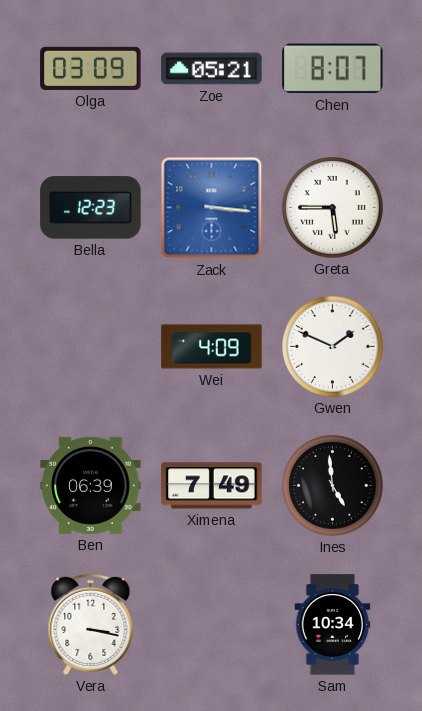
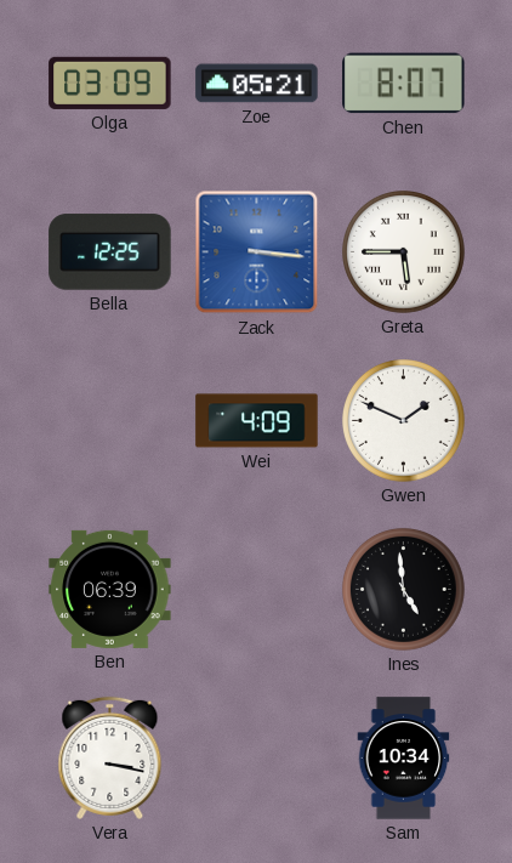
Bella: 12:23 -> 12:25 (110, 252)
Ximena: 7:49 -> none (212, 486)
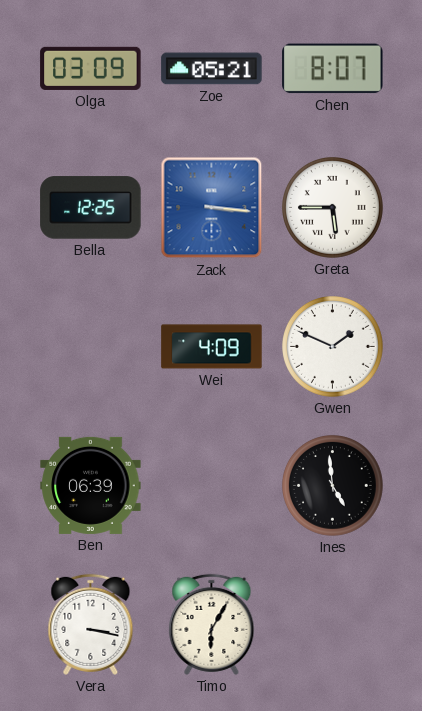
Timo: none -> 6:05 (212, 624)
Sam: 10:34 -> none (404, 759)
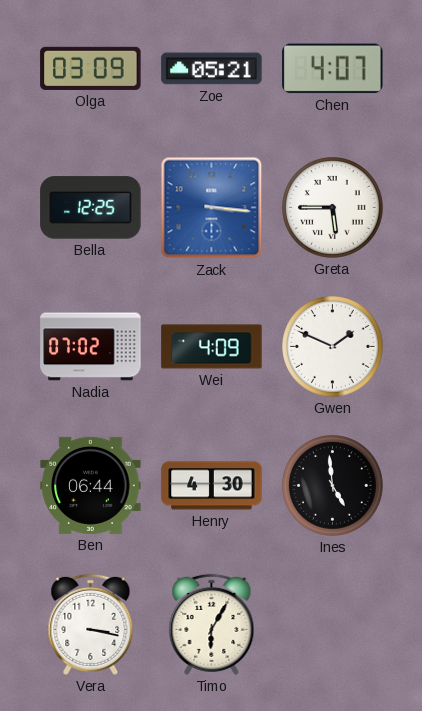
Chen: 8:07 -> 4:07 (333, 69)
Nadia: none -> 07:02 (91, 347)
Ben: 06:39 -> 06:44 (91, 485)
Henry: none -> 4:30 (212, 486)
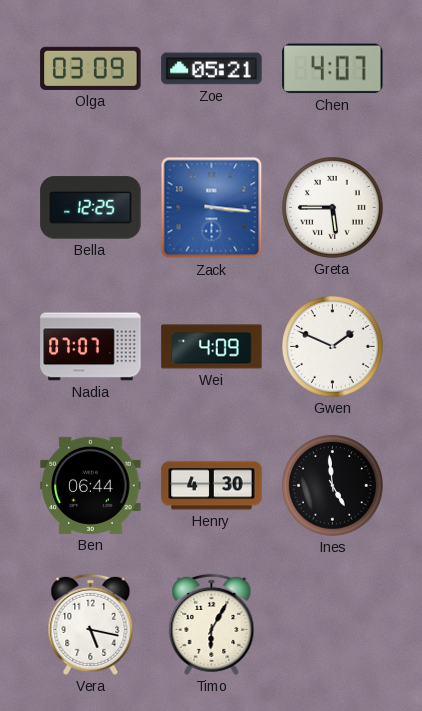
Nadia: 07:02 -> 07:07 (91, 347)
Vera: 3:17 -> 5:17 (91, 624)
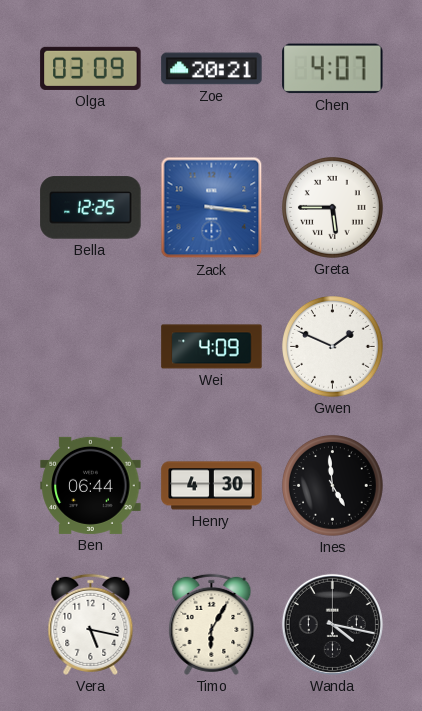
Zoe: 05:21 -> 20:21 (212, 69)
Nadia: 07:07 -> none (91, 347)
Wanda: none -> 4:17 (332, 624)
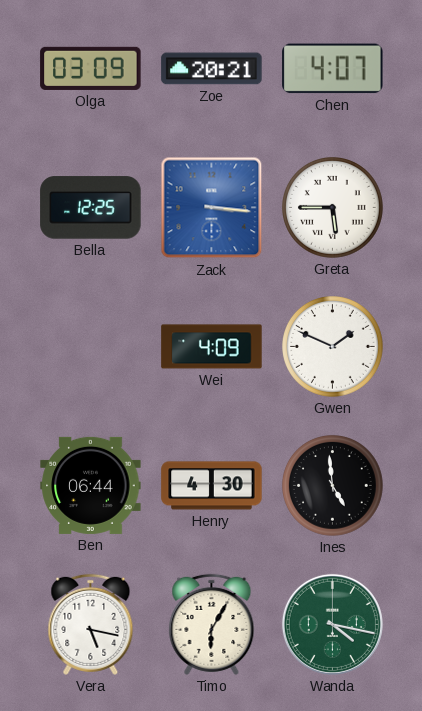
Wanda dial: black -> green (332, 624)
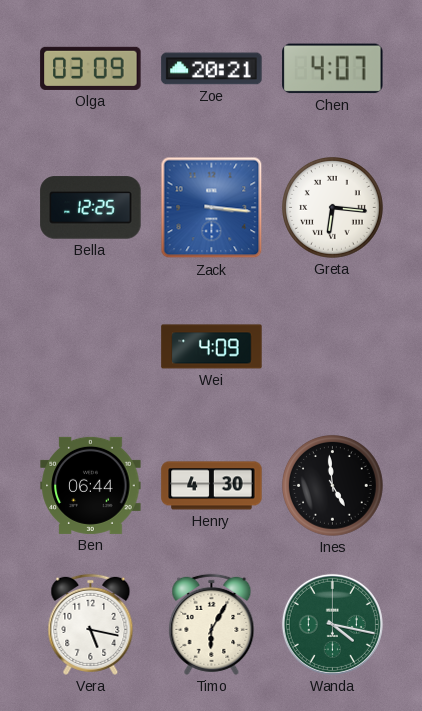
Greta: 5:45 -> 6:16 (333, 208)
Gwen: 1:49 -> none (333, 347)
